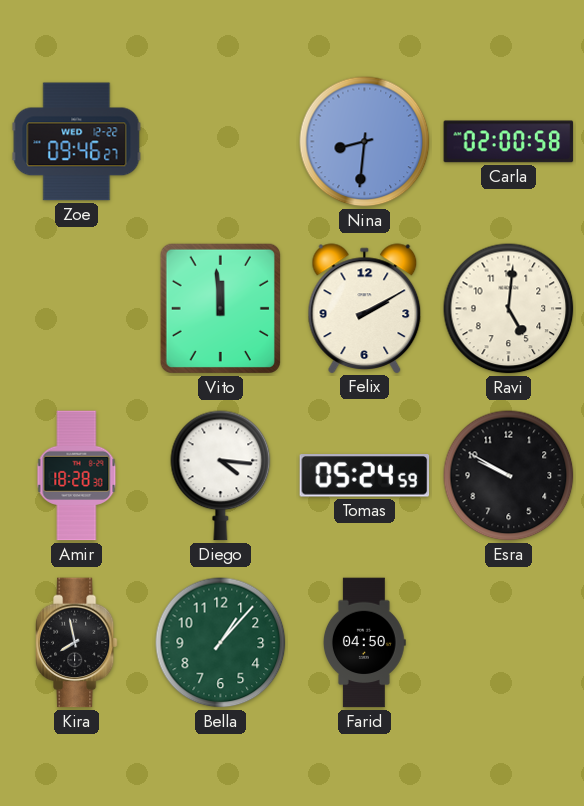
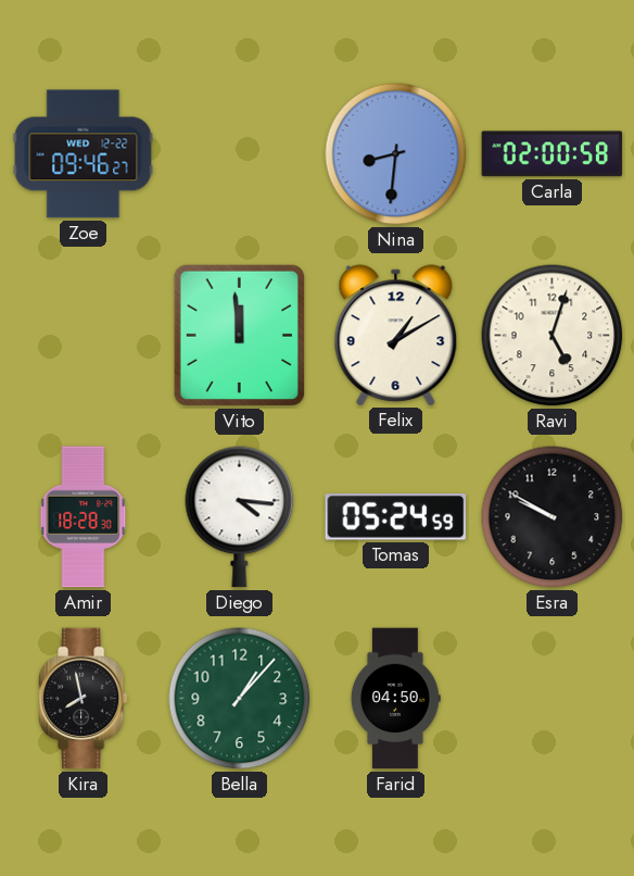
Felix: 2:10 -> 1:10 (396, 335)
Ravi: 5:01 -> 5:03 (553, 336)
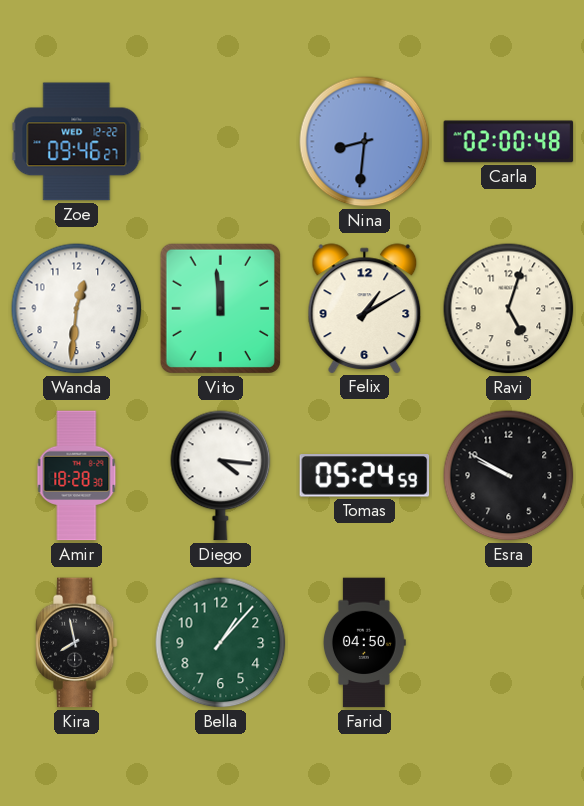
Carla: 02:00:58 -> 02:00:48 (509, 142)
Wanda: none -> 12:31 (77, 309)
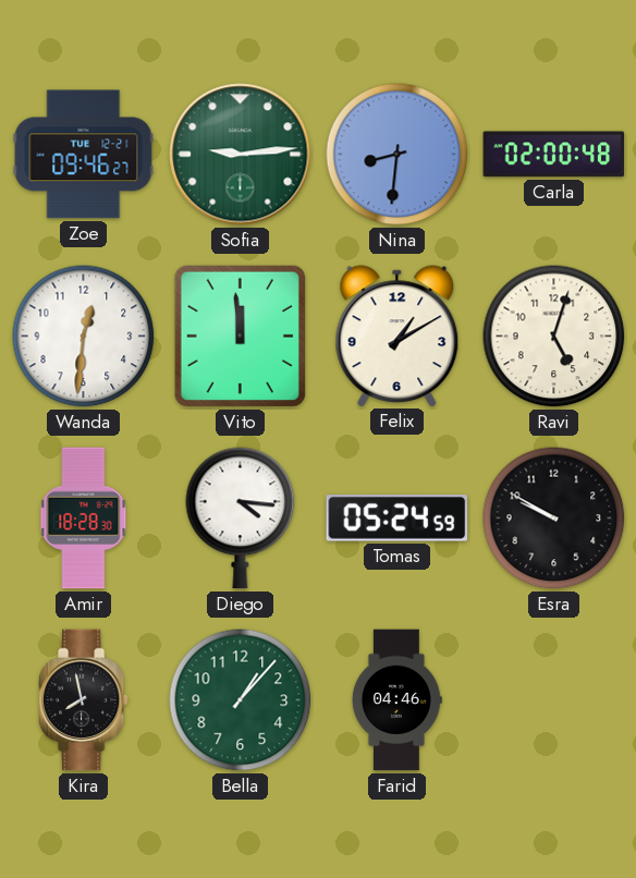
Zoe date: WED 12-22 -> TUE 12-21 (84, 155)
Sofia: none -> 9:14 (241, 155)
Farid: 04:50 -> 04:46 (396, 700)
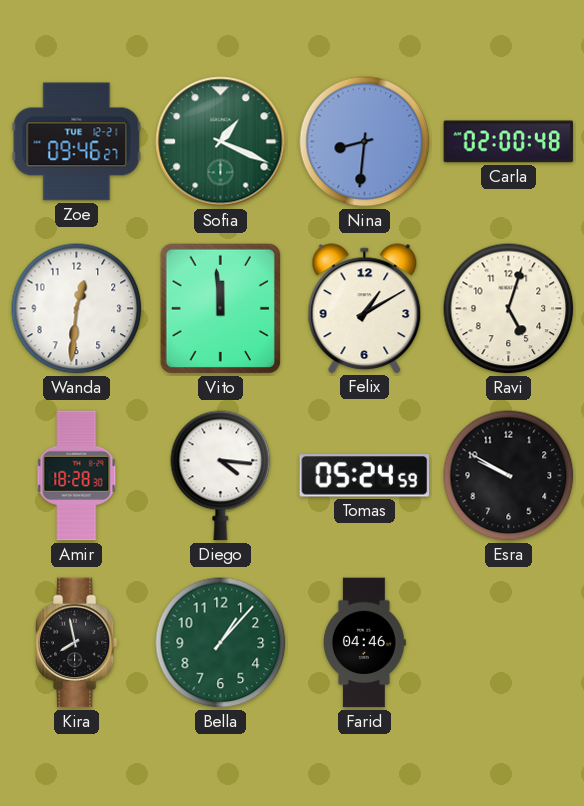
Sofia: 9:14 -> 1:19 (221, 142)
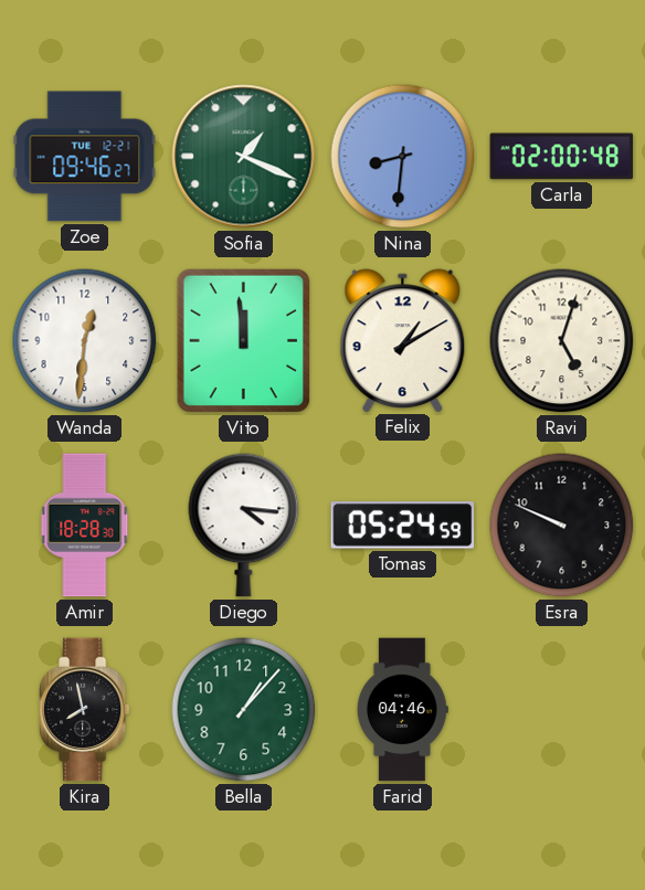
Esra: 9:50 -> 9:49 (562, 526)
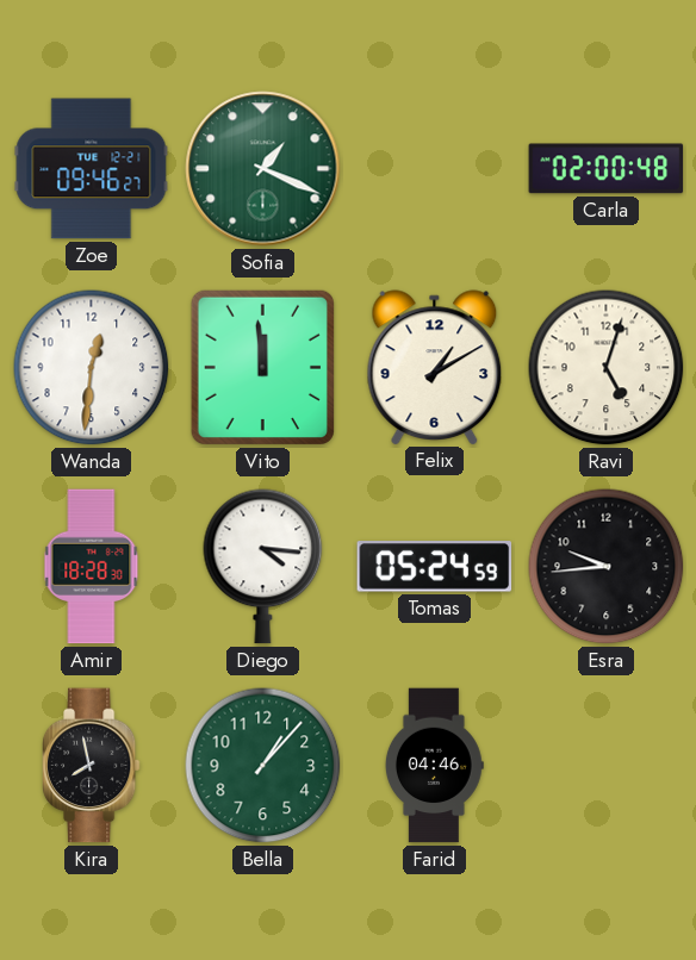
Nina: 8:31 -> none (403, 157)
Esra: 9:49 -> 9:44 (607, 567)
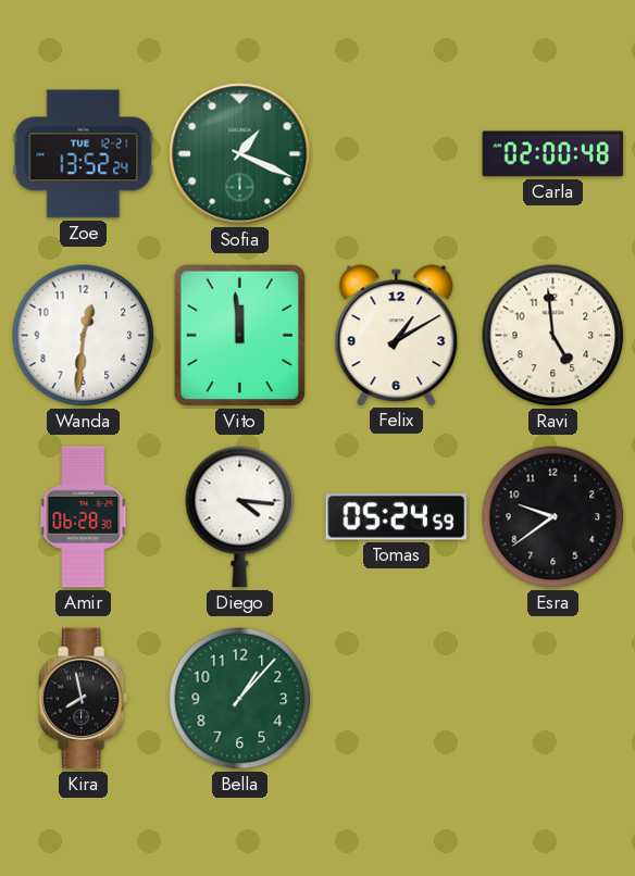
Zoe: 09:46 -> 13:52 (84, 154)
Ravi: 5:03 -> 4:59 (553, 336)
Amir: 18:28 -> 06:28 (84, 517)
Esra: 9:44 -> 9:39 (553, 517)
Farid: 04:46 -> none (434, 766)
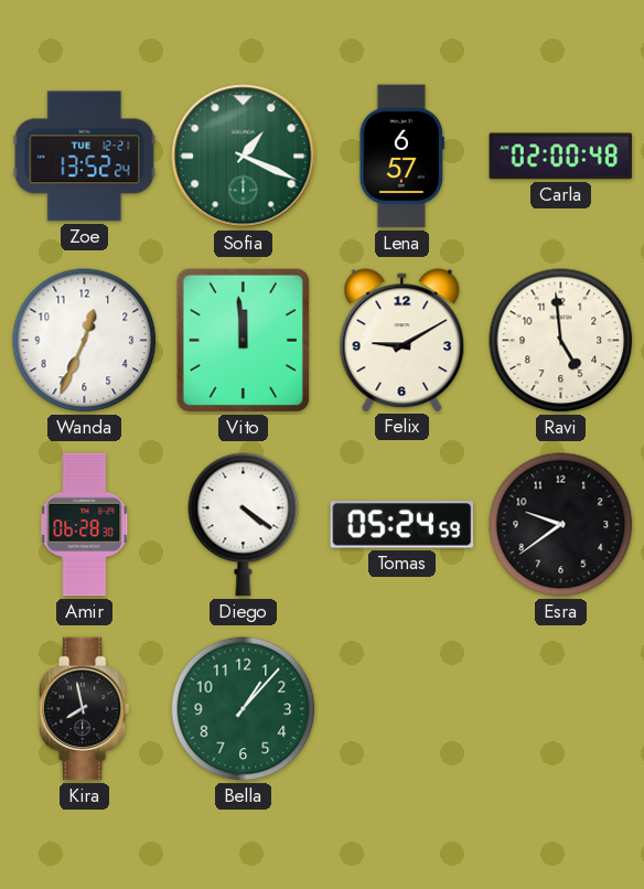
Lena: none -> 6:57 (401, 157)
Wanda: 12:31 -> 12:34 (85, 341)
Felix: 1:10 -> 9:10 (402, 340)
Diego: 4:16 -> 4:21 (244, 525)
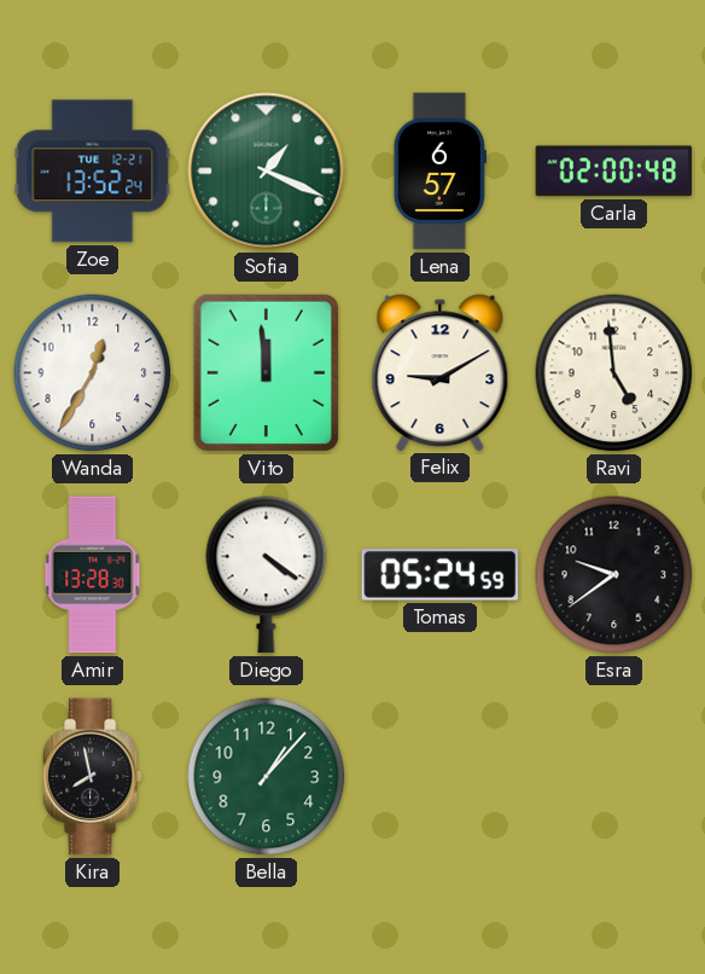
Wanda: 12:34 -> 12:35 (93, 373)
Amir: 06:28 -> 13:28 (93, 575)
